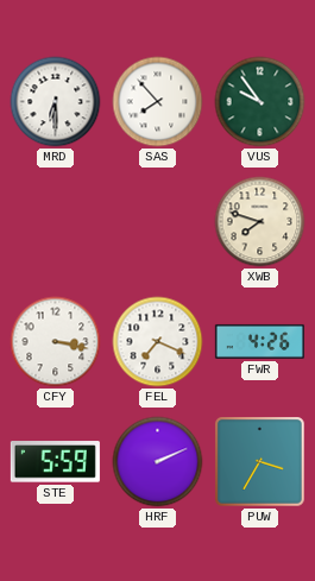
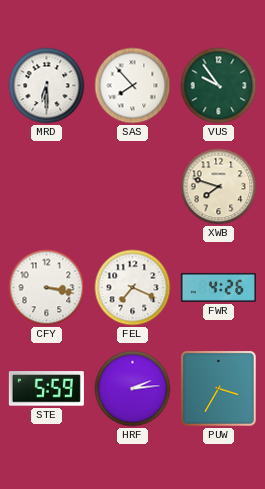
HRF: 2:11 -> 2:14 (133, 389)
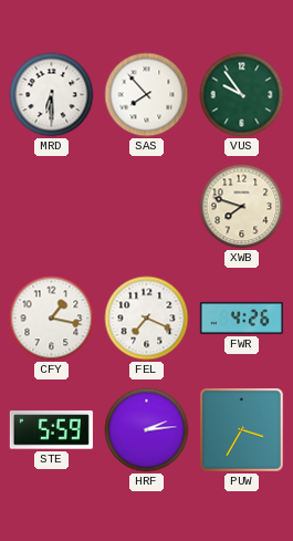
CFY: 3:17 -> 1:17 (52, 319)
